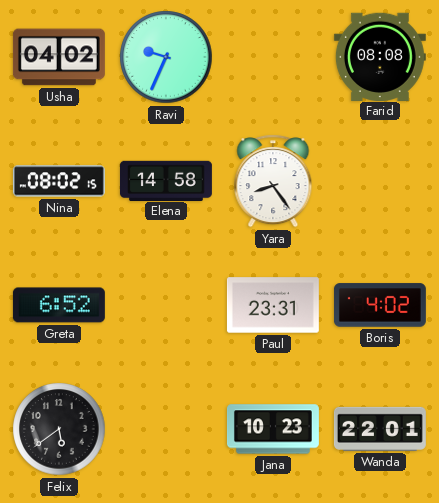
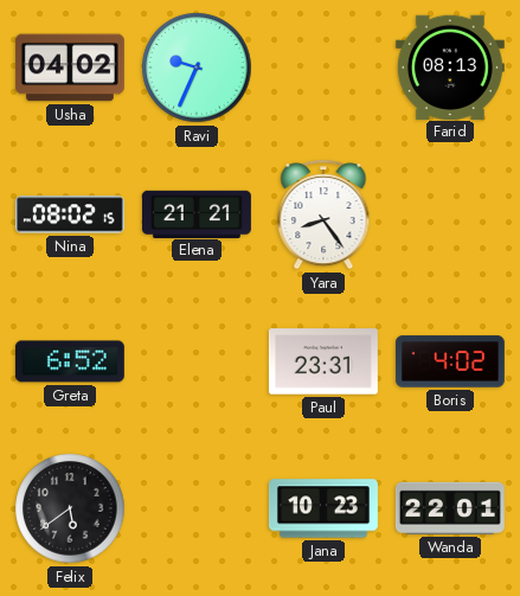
Farid: 08:08 -> 08:13 (450, 66)
Elena: 14:58 -> 21:21 (197, 213)
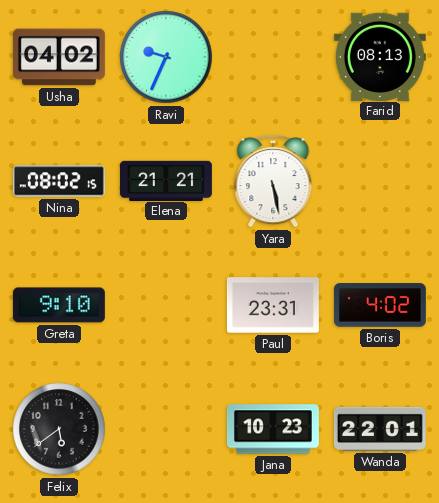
Yara: 8:24 -> 5:28 (273, 181)
Greta: 6:52 -> 9:10 (59, 305)
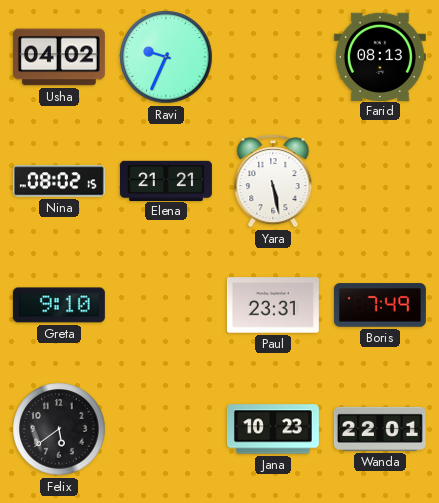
Boris: 4:02 -> 7:49 (380, 305)
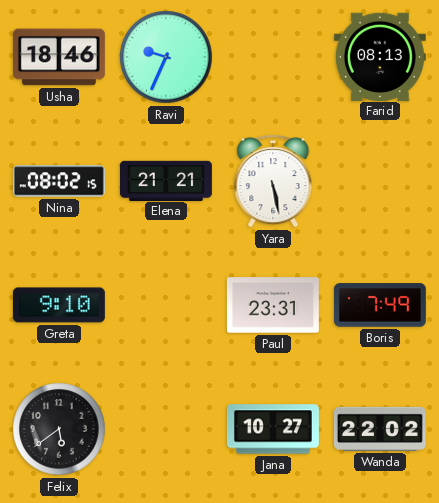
Usha: 04:02 -> 18:46 (59, 57)
Jana: 10:23 -> 10:27 (273, 429)
Wanda: 22:01 -> 22:02 (380, 429)
